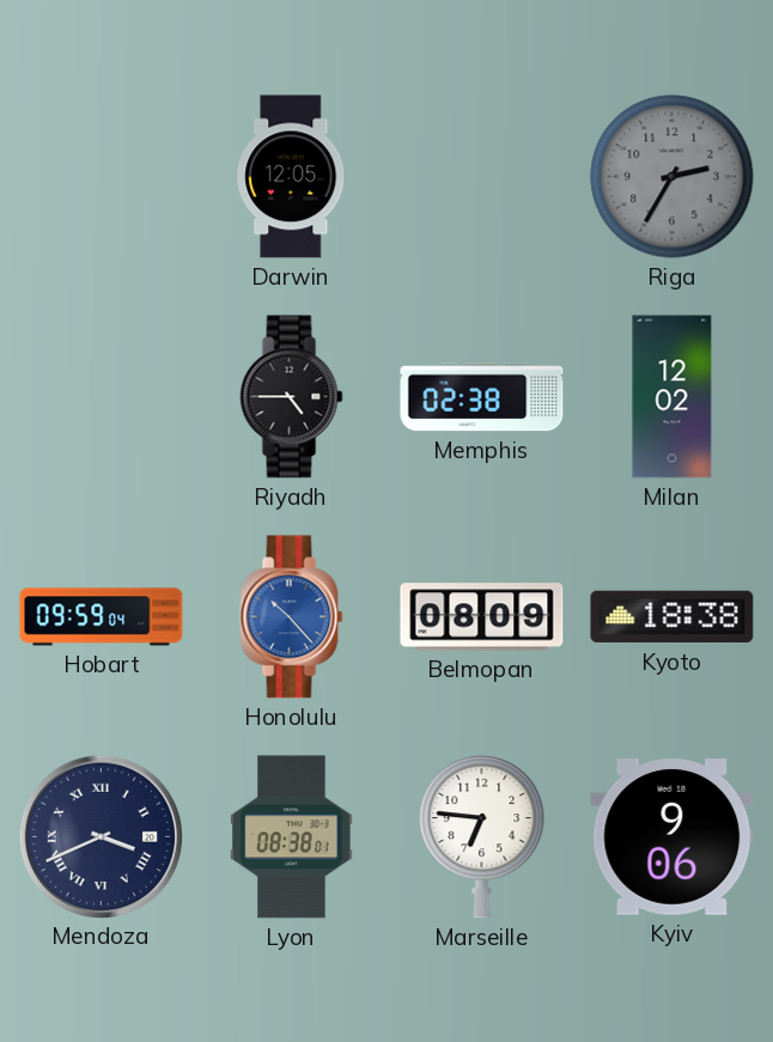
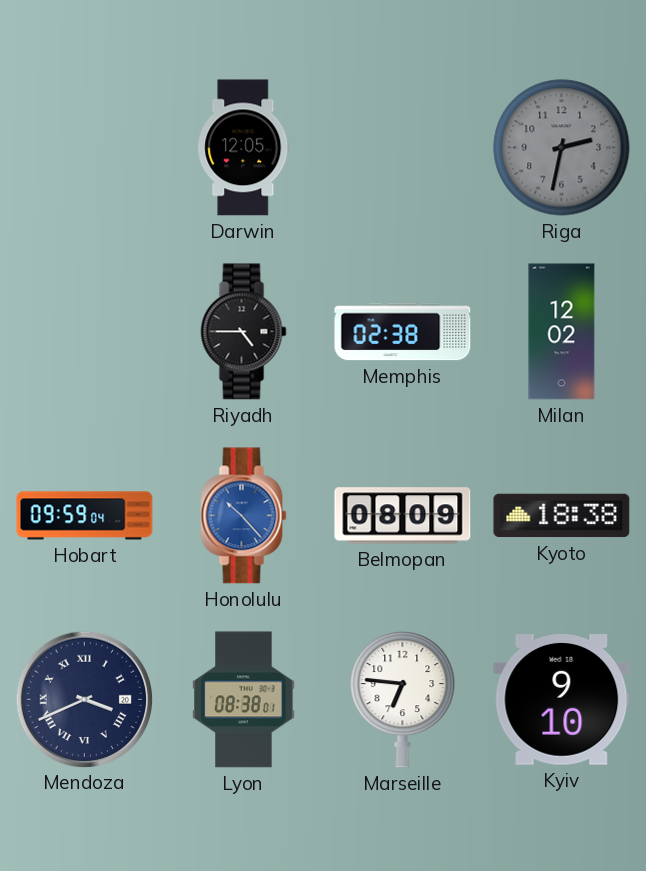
Riga: 2:35 -> 2:32 (562, 148)
Kyiv: 9:06 -> 9:10 (562, 700)
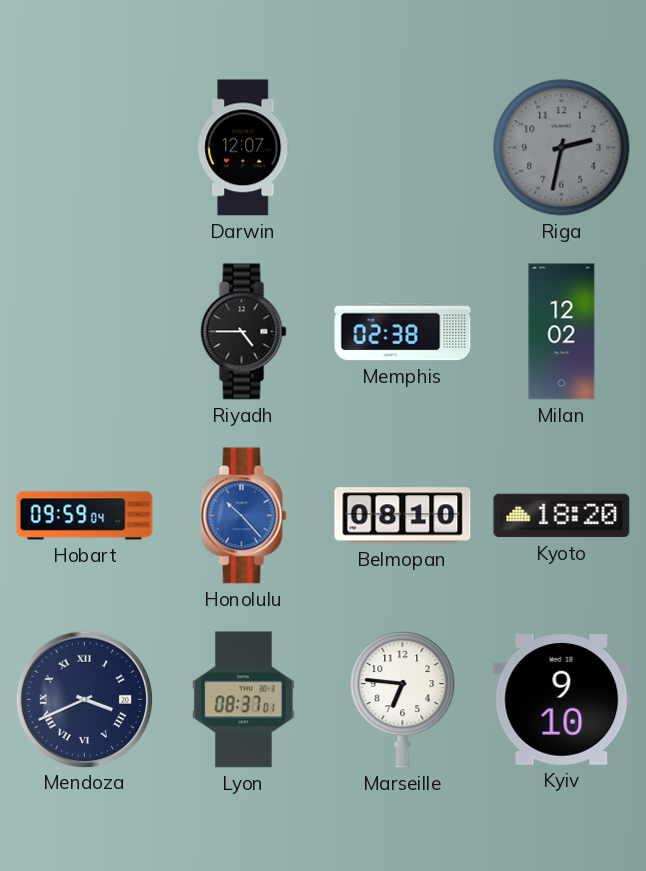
Darwin: 12:05 -> 12:07 (244, 148)
Belmopan: 08:09 -> 08:10 (403, 516)
Kyoto: 18:38 -> 18:20 (562, 516)
Lyon: 08:38 -> 08:37 (244, 700)
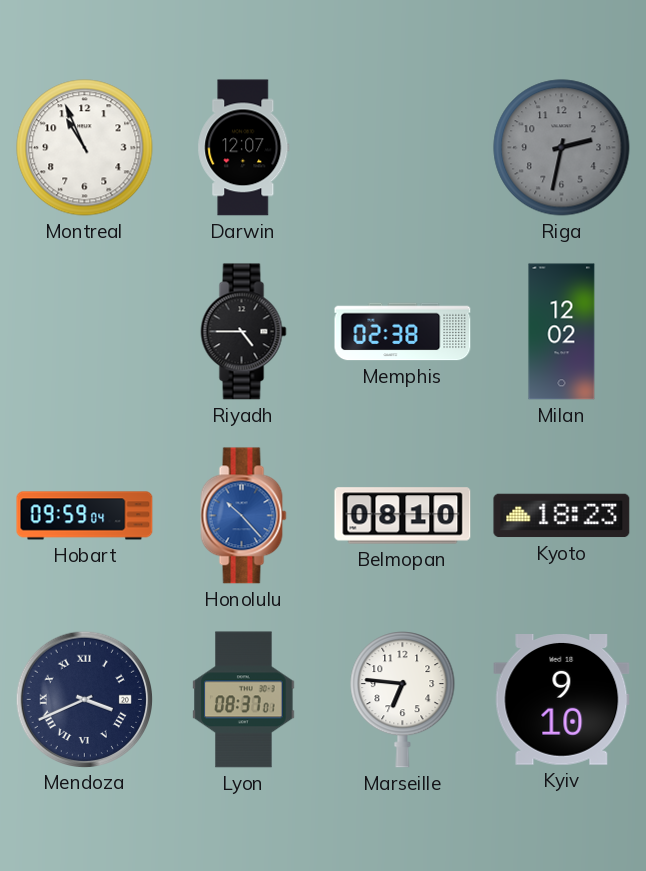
Montreal: none -> 10:56 (85, 148)
Kyoto: 18:20 -> 18:23 (562, 516)
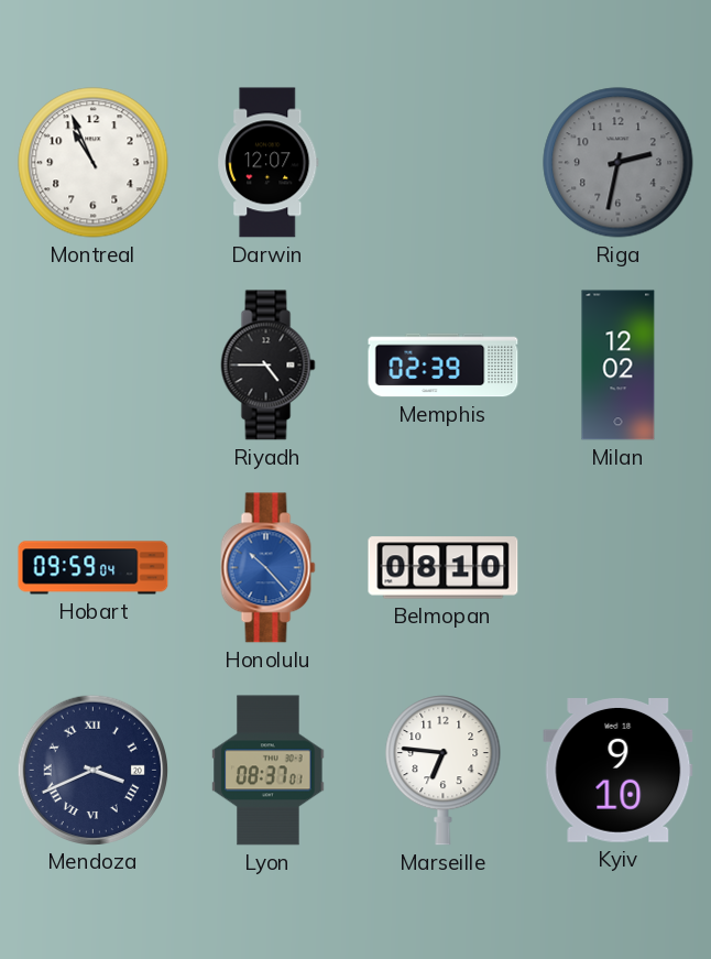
Memphis: 02:38 -> 02:39 (444, 366)
Kyoto: 18:23 -> none (562, 516)
